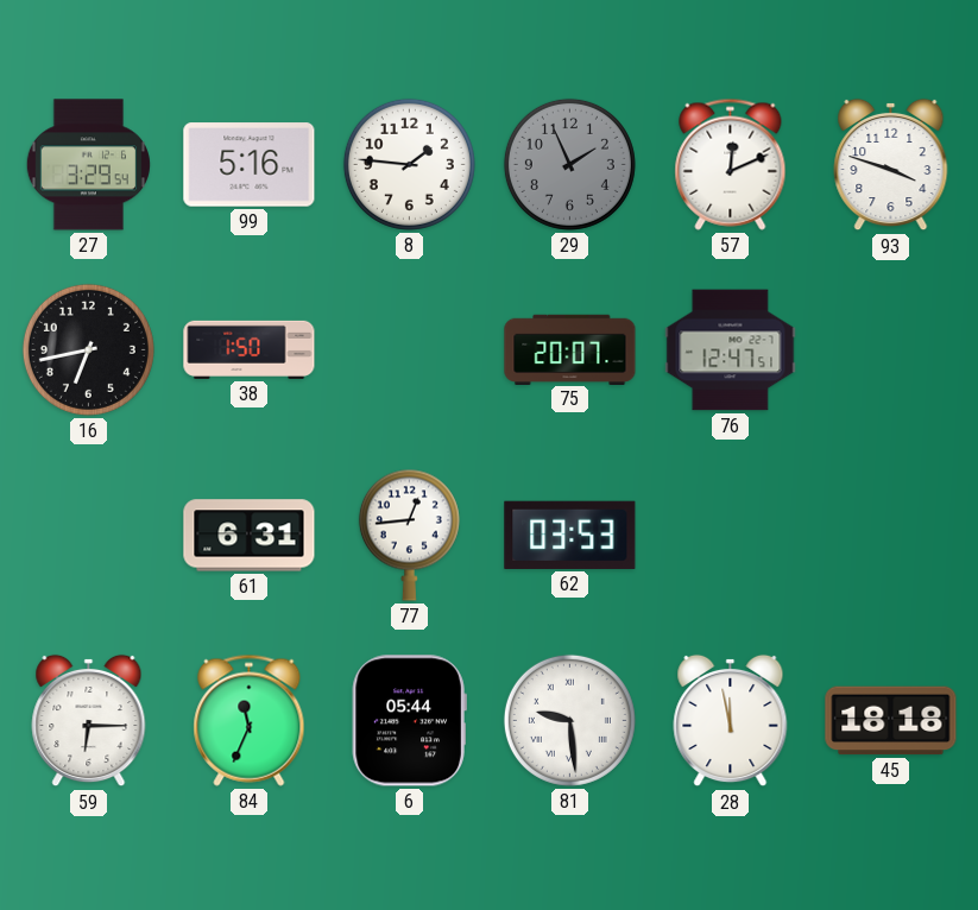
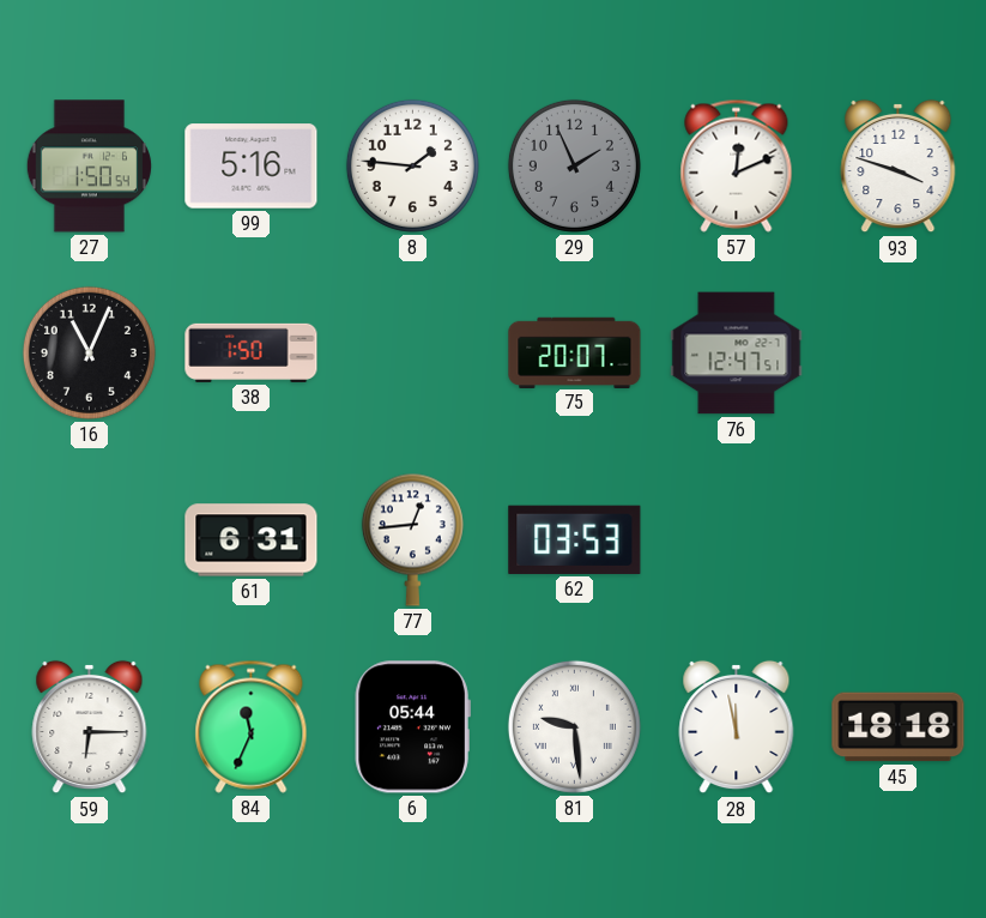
27: 3:29 -> 1:50 (89, 167)
16: 6:43 -> 11:04 (89, 352)
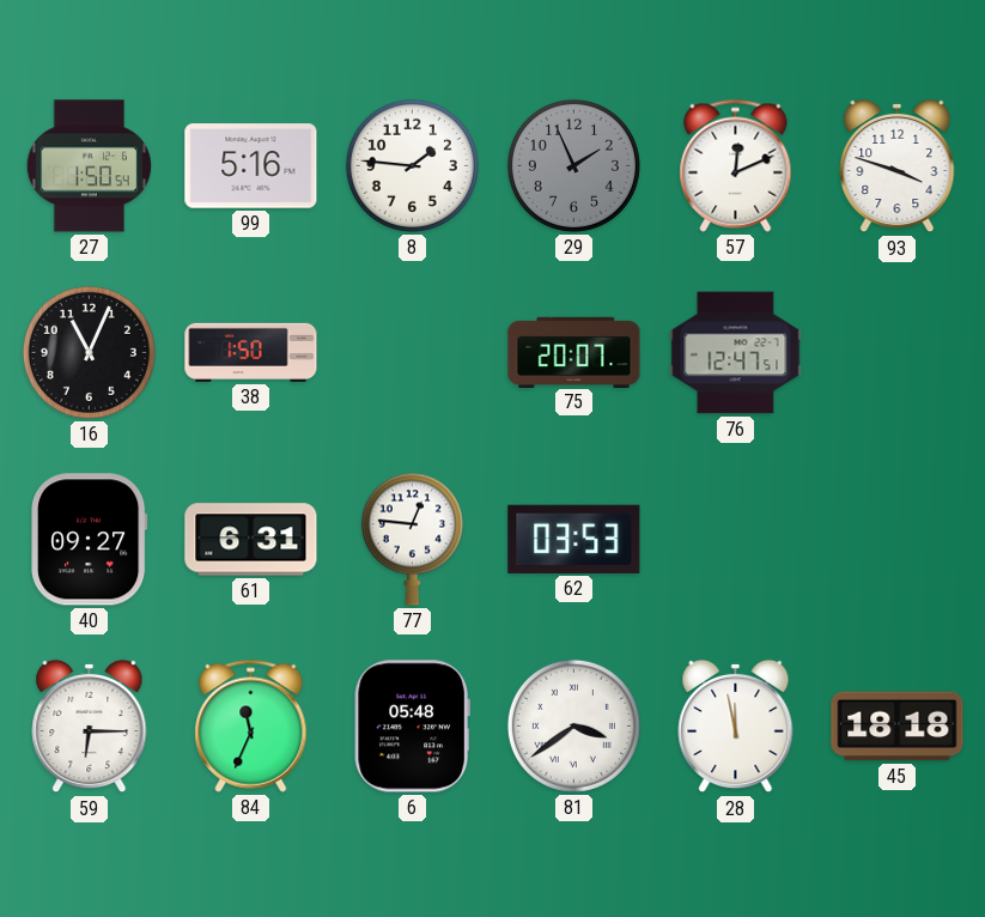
40: none -> 09:27 (90, 540)
77: 12:44 -> 12:46 (412, 539)
6: 05:44 -> 05:48 (412, 727)
81: 9:29 -> 3:39 (573, 725)
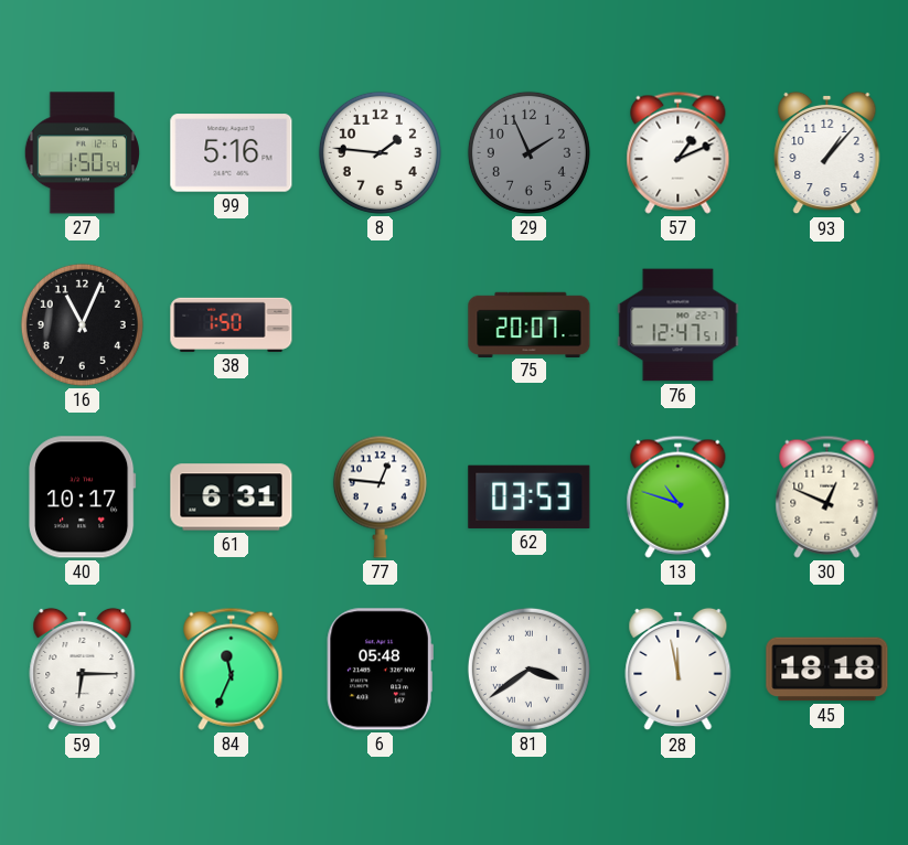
57: 12:11 -> 1:11 (679, 152)
93: 3:48 -> 1:07 (827, 153)
40: 09:27 -> 10:17 (83, 498)
13: none -> 10:48 (679, 496)
30: none -> 12:49 (827, 496)
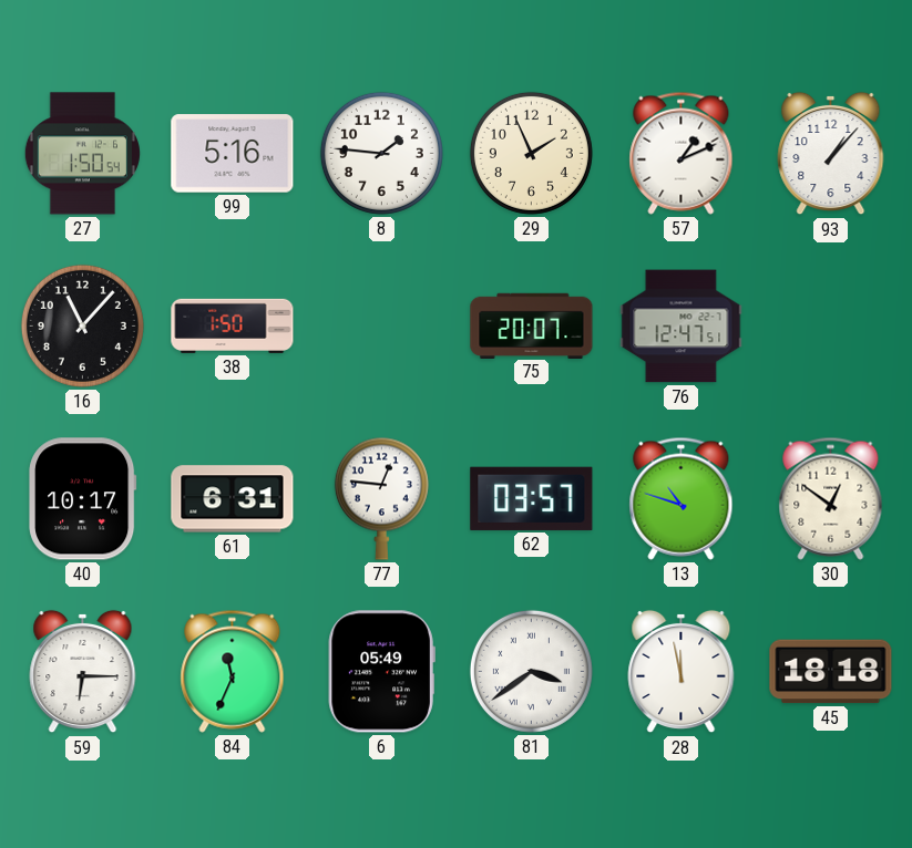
29 dial: grey -> cream (531, 153)
16: 11:04 -> 11:07 (82, 325)
62: 03:53 -> 03:57 (532, 498)
30: 12:49 -> 12:51 (831, 498)
6: 05:48 -> 05:49 (381, 672)
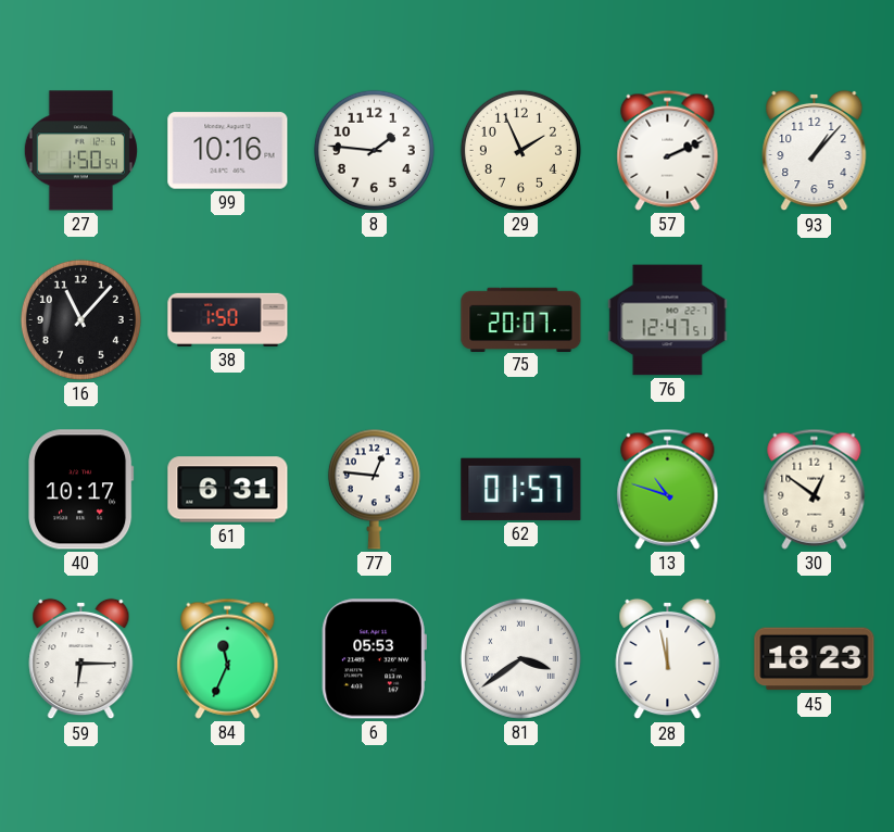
99: 5:16 -> 10:16 (228, 151)
57: 1:11 -> 2:11 (668, 150)
62: 03:57 -> 01:57 (521, 489)
6: 05:49 -> 05:53 (374, 659)
45: 18:18 -> 18:23 (815, 659)
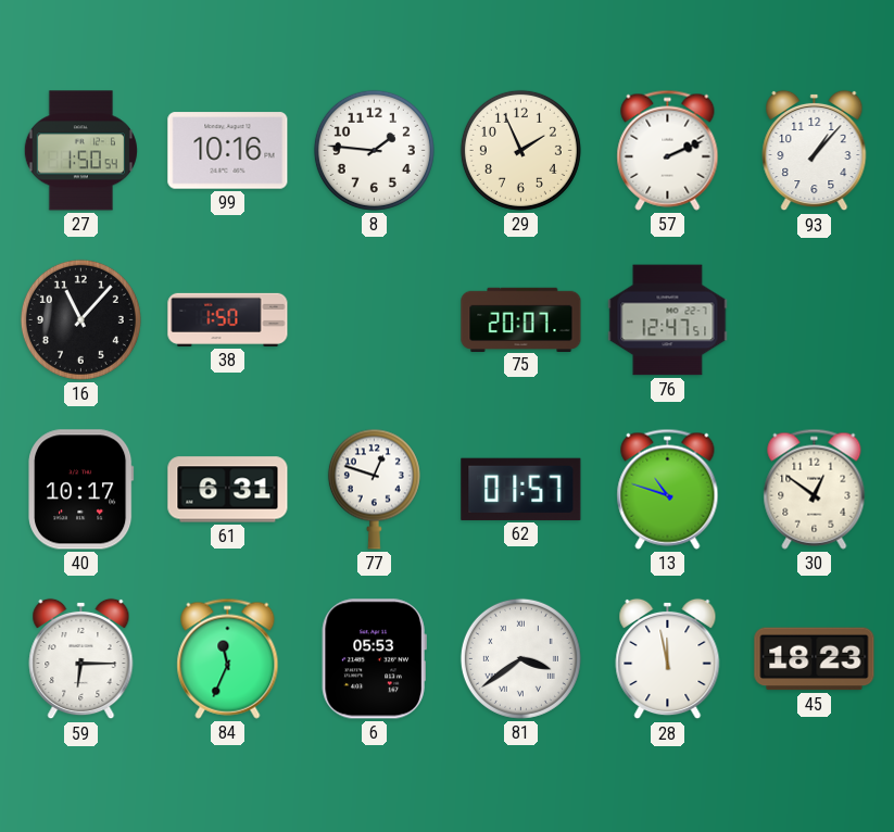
77: 12:46 -> 12:48 (374, 489)
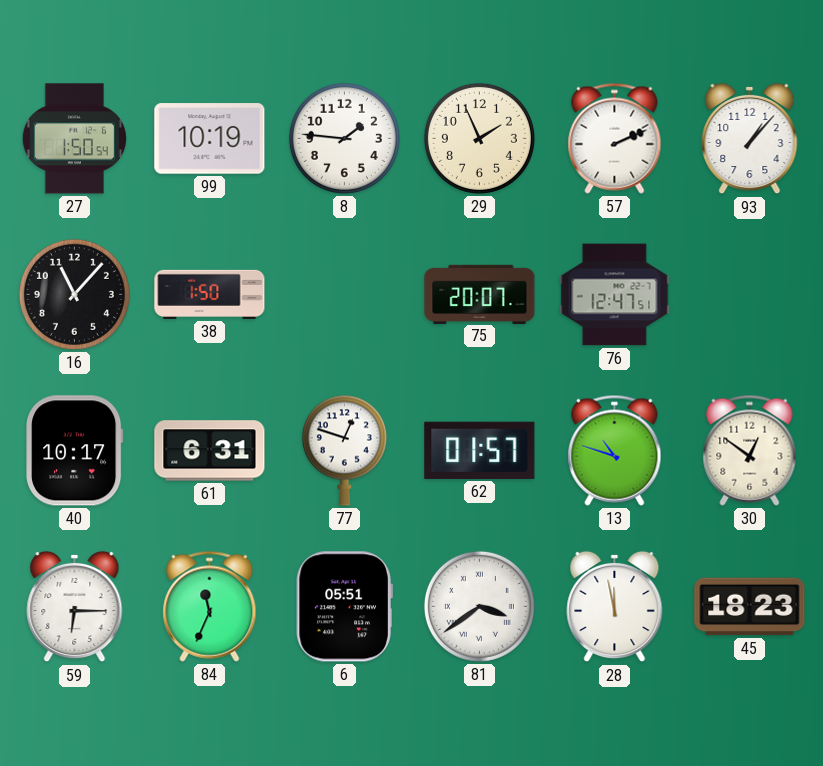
99: 10:16 -> 10:19 (210, 139)
6: 05:53 -> 05:51 (344, 607)
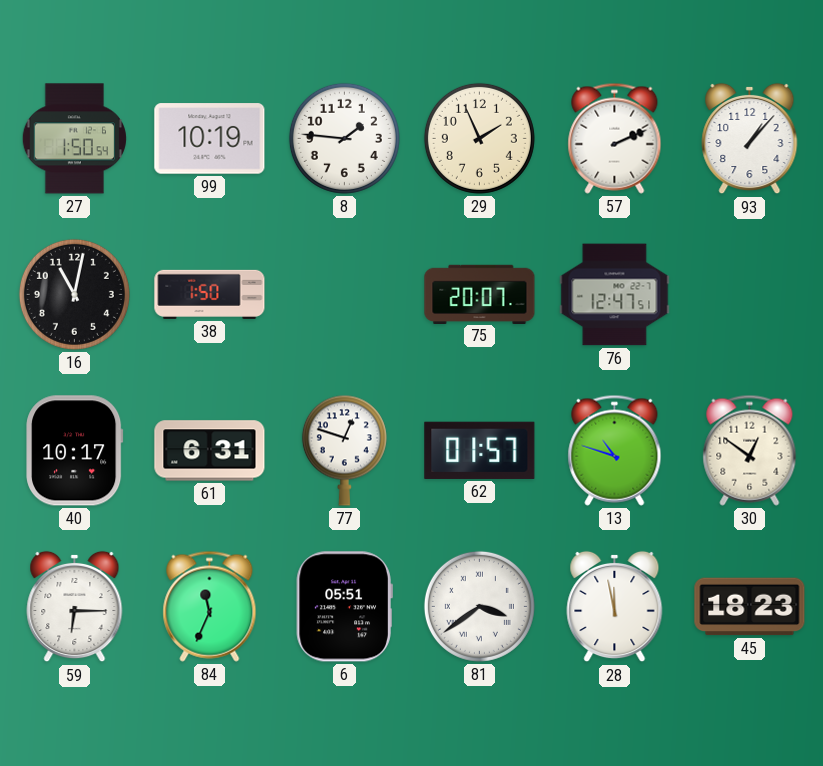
16: 11:07 -> 11:02 (74, 294)
